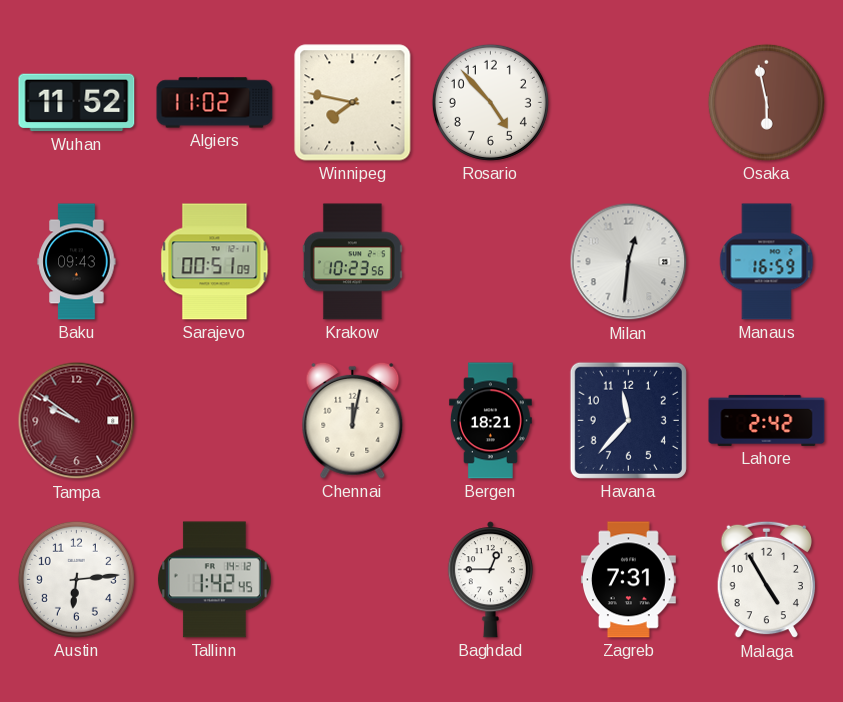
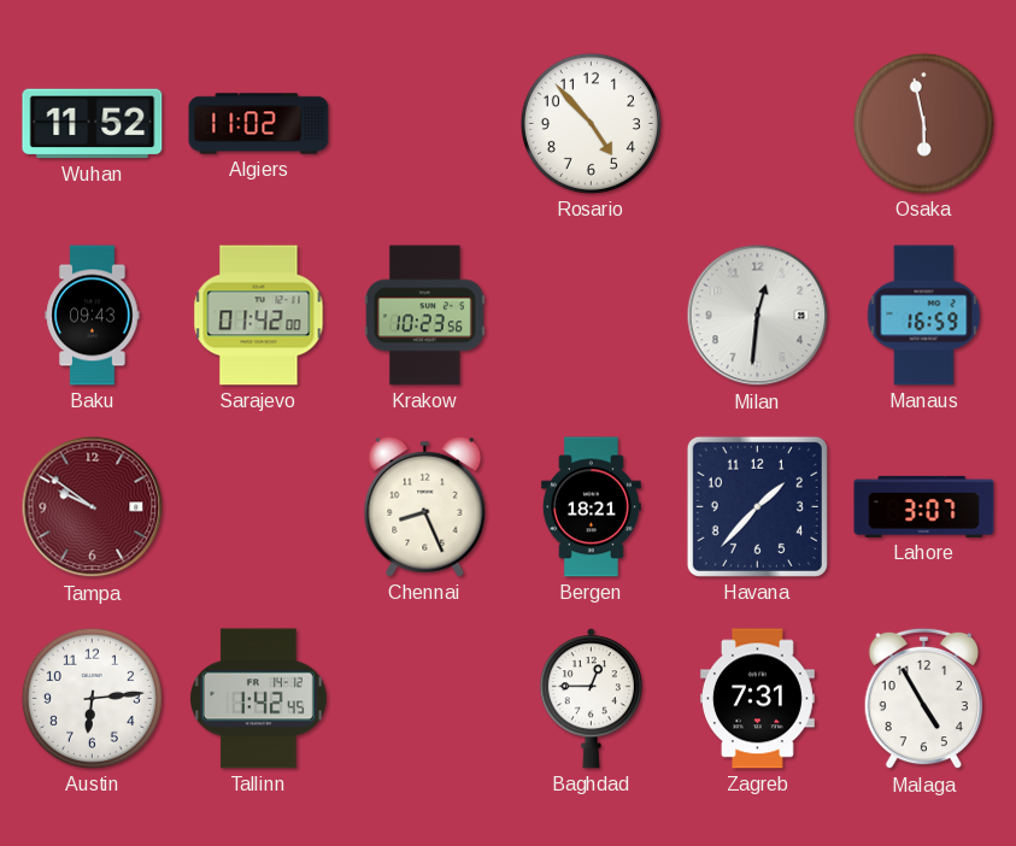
Winnipeg: 7:47 -> none (353, 103)
Sarajevo: 00:51 -> 01:42 (259, 316)
Chennai: 12:02 -> 8:26 (425, 506)
Havana: 11:37 -> 1:37 (757, 506)
Lahore: 2:42 -> 3:07 (924, 506)
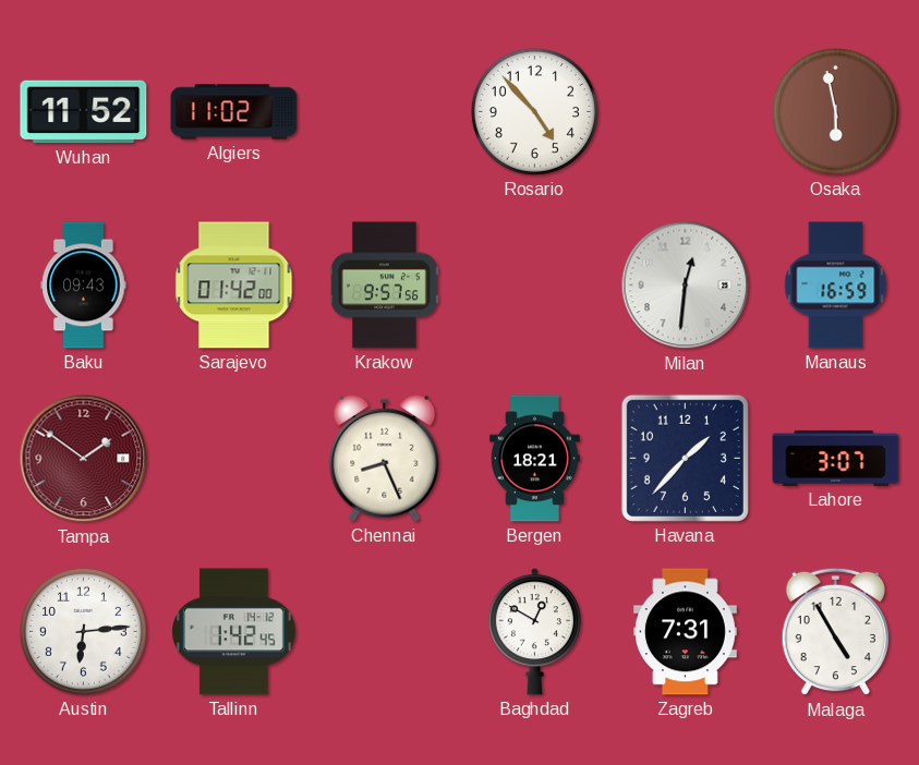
Krakow: 10:23 -> 9:57 (384, 286)
Tampa: 9:51 -> 1:51 (84, 459)
Baghdad: 12:45 -> 12:50 (534, 632)
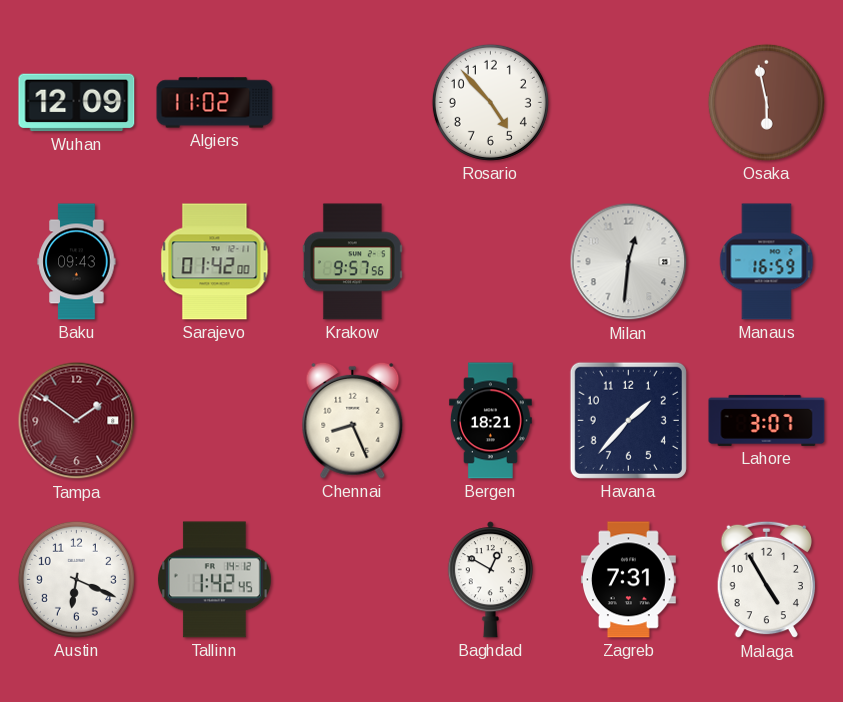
Wuhan: 11:52 -> 12:09 (77, 103)
Austin: 6:14 -> 6:19 (76, 579)
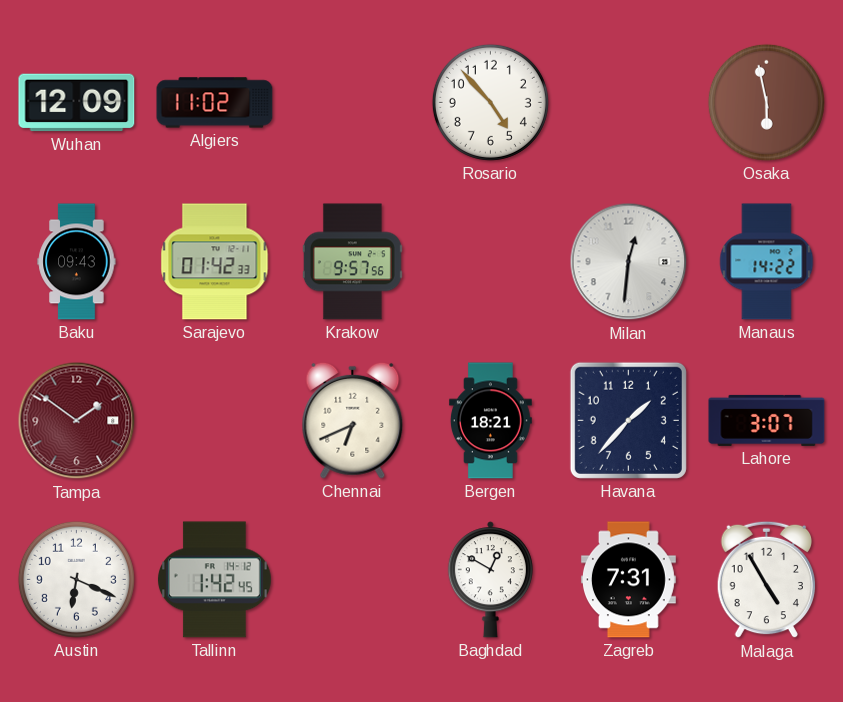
Sarajevo: 01:42:00 -> 01:42:33 (215, 262)
Manaus: 16:59 -> 14:22 (767, 262)
Chennai: 8:26 -> 6:41 (353, 420)
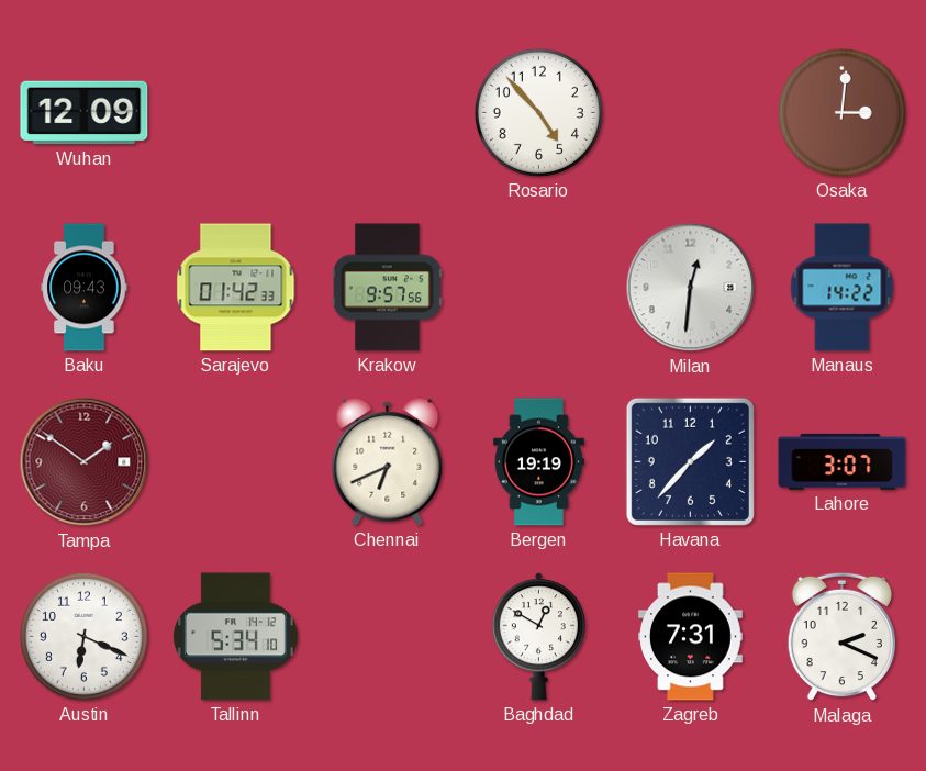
Algiers: 11:02 -> none (215, 103)
Osaka: 5:58 -> 3:01 (841, 112)
Bergen: 18:21 -> 19:19 (538, 462)
Tallinn: 1:42 -> 5:34 (235, 637)
Malaga: 4:55 -> 2:19 (843, 637)
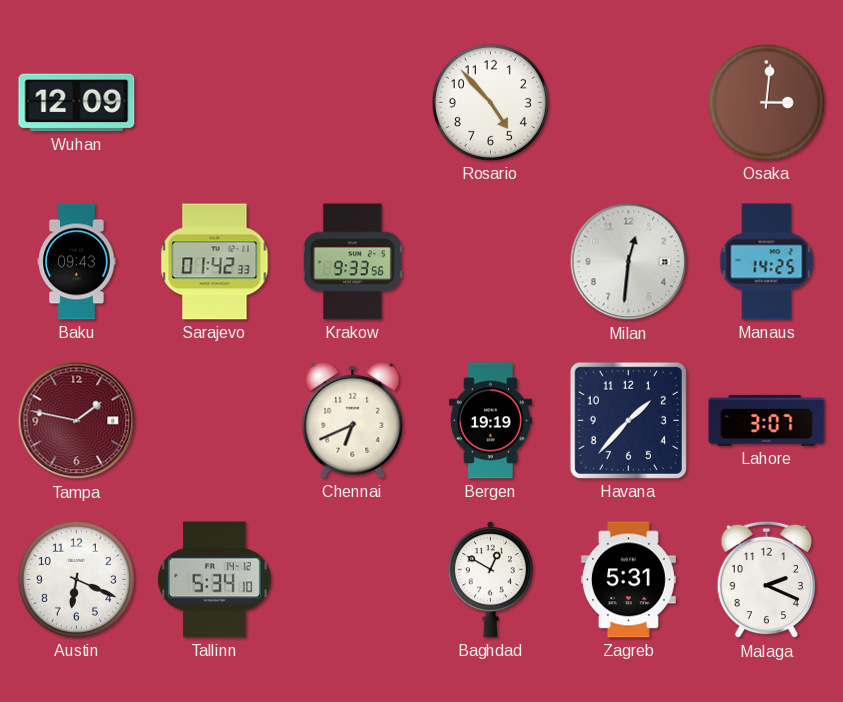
Krakow: 9:57 -> 9:33 (352, 262)
Manaus: 14:22 -> 14:25 (767, 262)
Tampa: 1:51 -> 1:47 (77, 421)
Zagreb: 7:31 -> 5:31 (628, 580)
